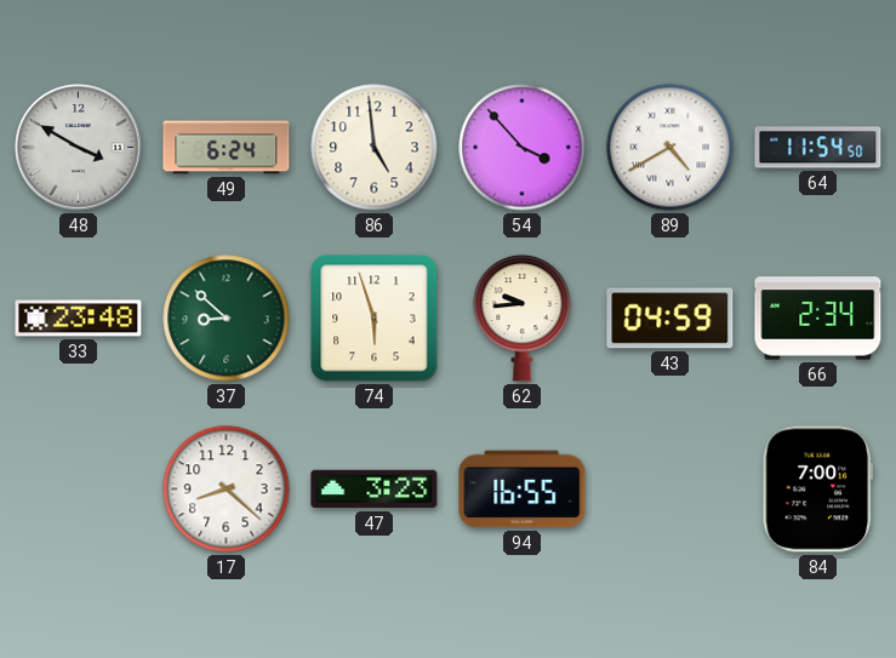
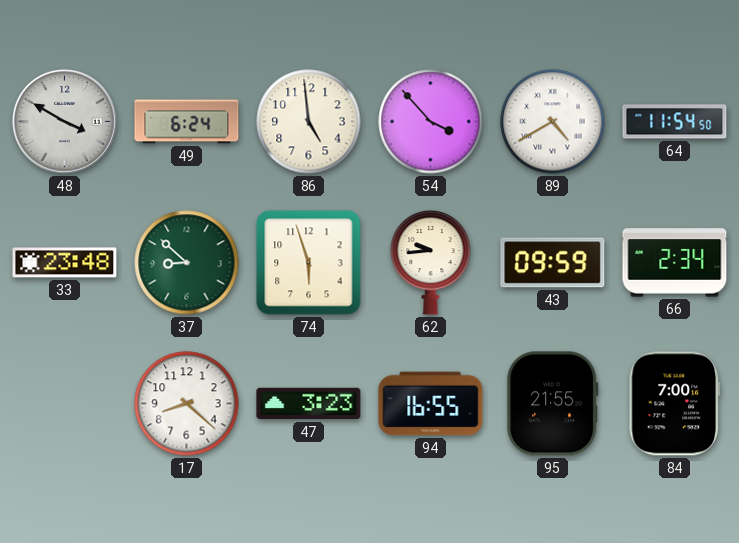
43: 04:59 -> 09:59 (553, 263)
95: none -> 21:55 (553, 404)
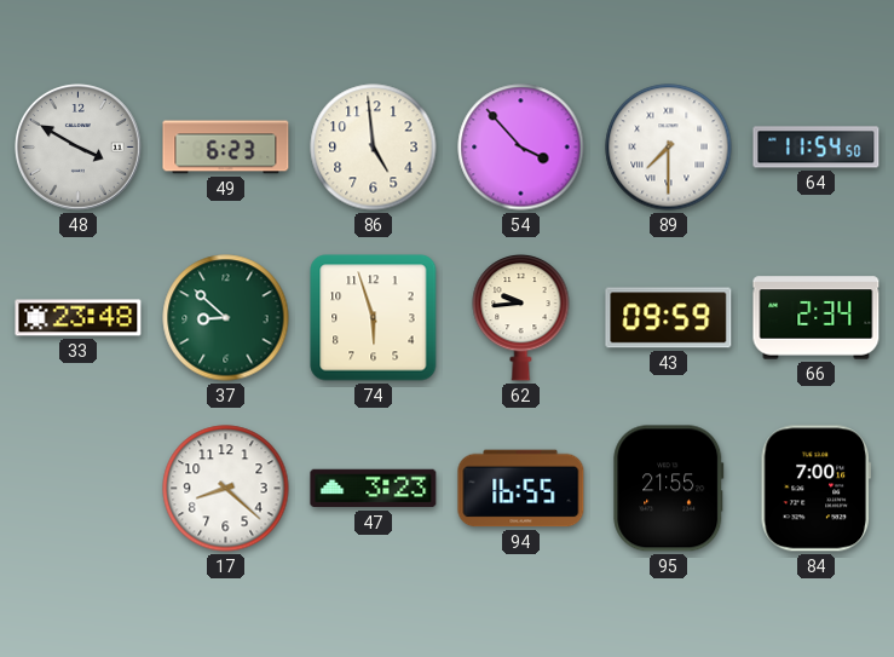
49: 6:24 -> 6:23 (226, 148)
89: 4:40 -> 7:30 (669, 148)
